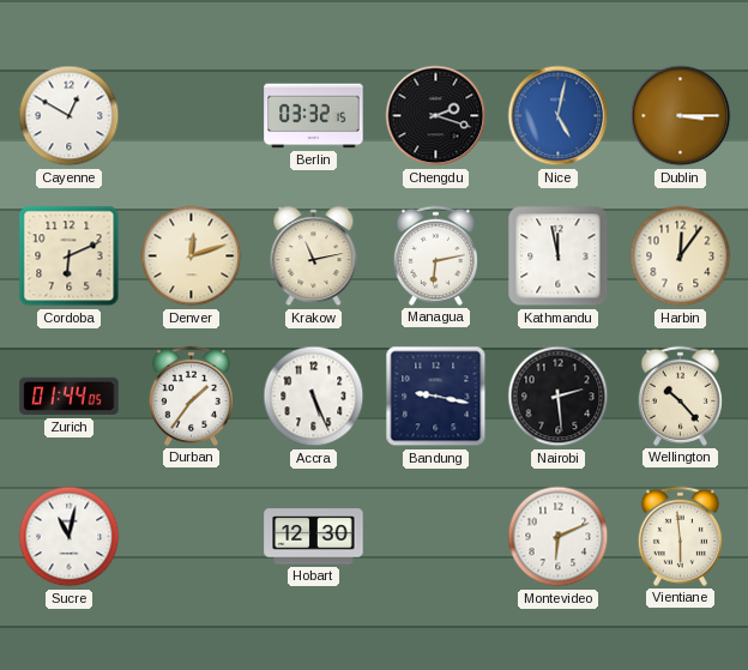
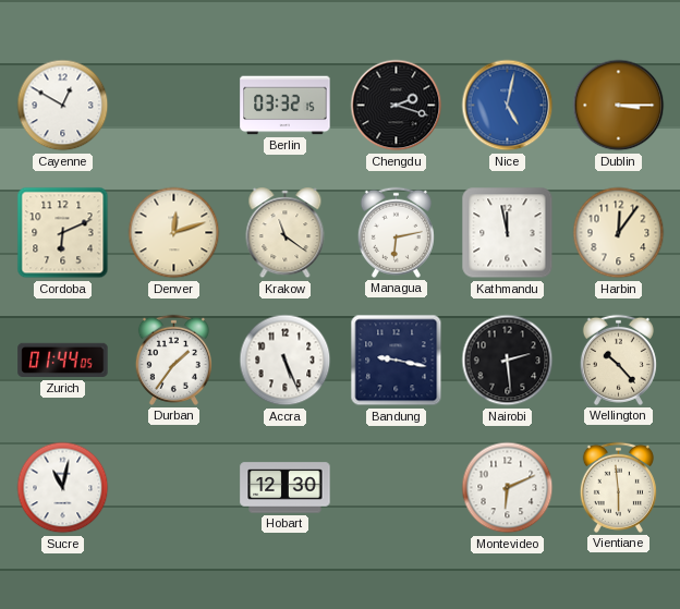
Krakow: 11:13 -> 11:21 (286, 233)
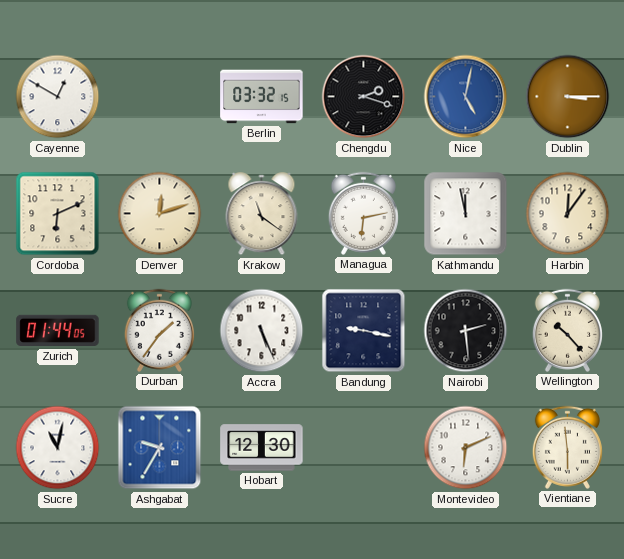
Ashgabat: none -> 9:35 (160, 448)
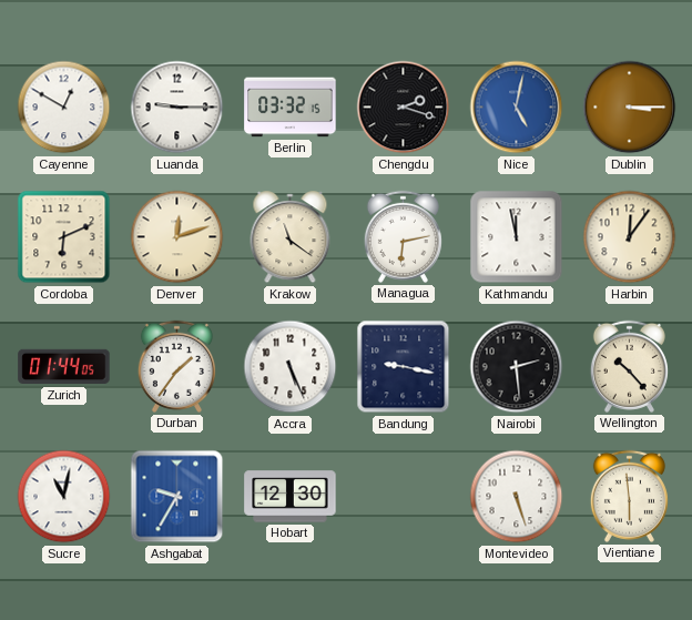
Luanda: none -> 9:15 (177, 108)
Montevideo: 6:11 -> 5:27 (517, 497)
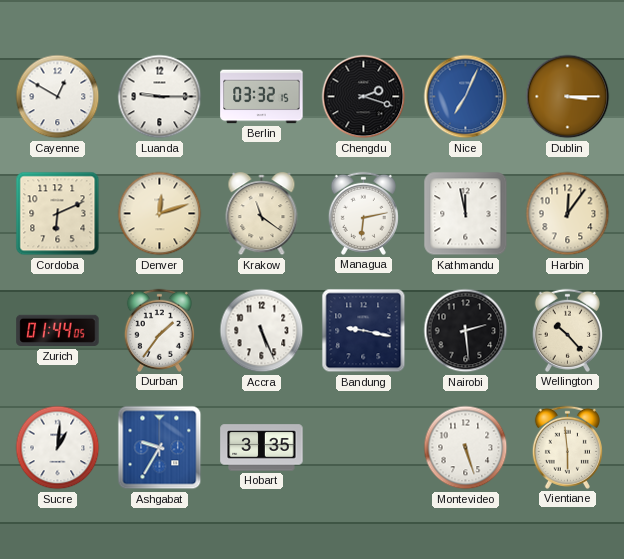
Nice: 5:02 -> 7:04 (466, 97)
Sucre: 11:02 -> 1:01 (58, 448)
Hobart: 12:30 -> 3:35 (262, 448)
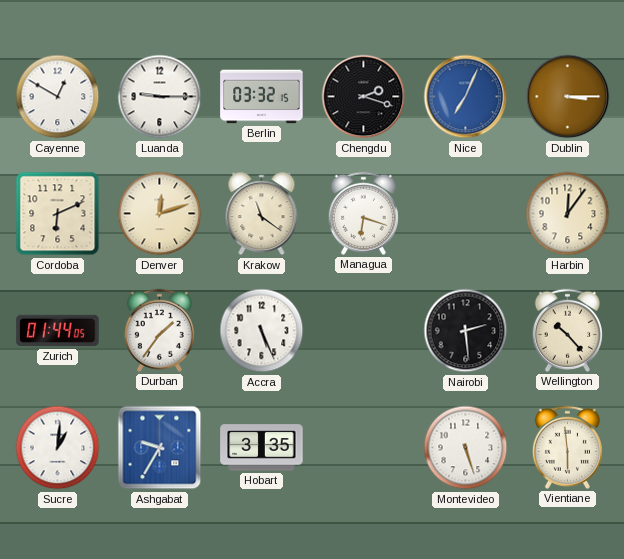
Managua: 6:13 -> 6:18 (363, 213)
Kathmandu: 11:58 -> none (466, 214)
Bandung: 9:17 -> none (364, 331)
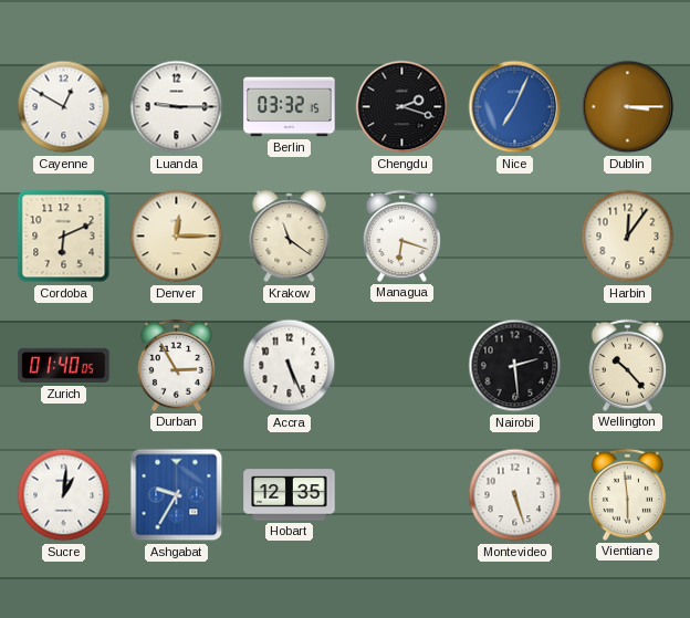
Denver: 12:12 -> 12:15 (177, 237)
Zurich: 01:44 -> 01:40 (64, 366)
Durban: 1:36 -> 2:55 (176, 365)
Hobart: 3:35 -> 12:35 (290, 495)
